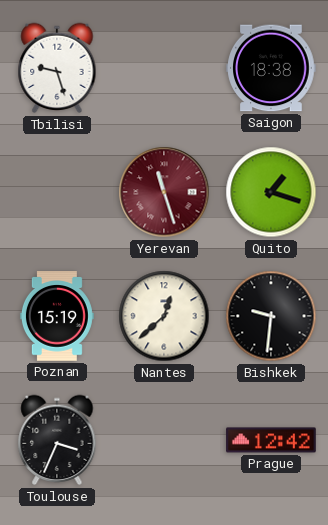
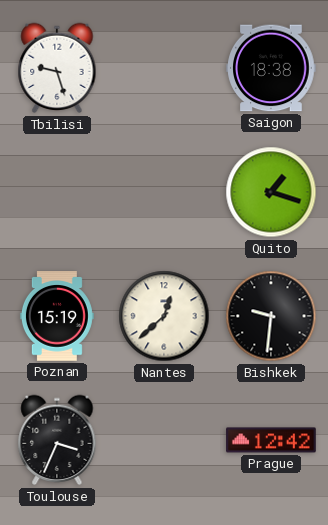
Yerevan: 11:27 -> none (164, 192)
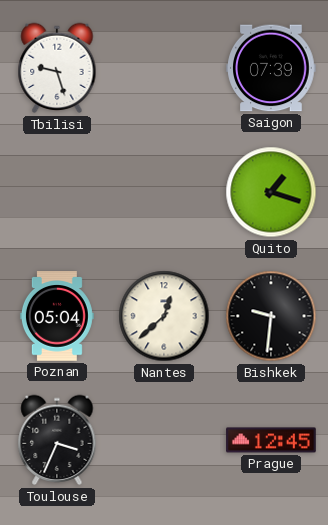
Saigon: 18:38 -> 07:39 (271, 68)
Poznan: 15:19 -> 05:04 (57, 316)
Prague: 12:42 -> 12:45 (271, 440)
